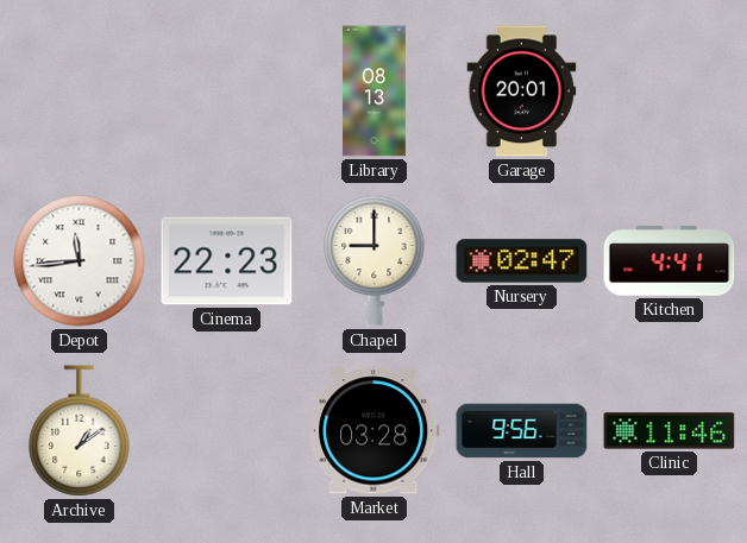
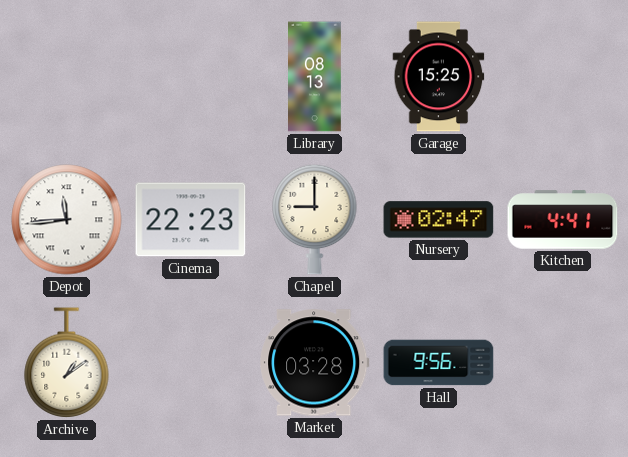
Garage: 20:01 -> 15:25 (439, 77)
Clinic: 11:46 -> none (670, 431)
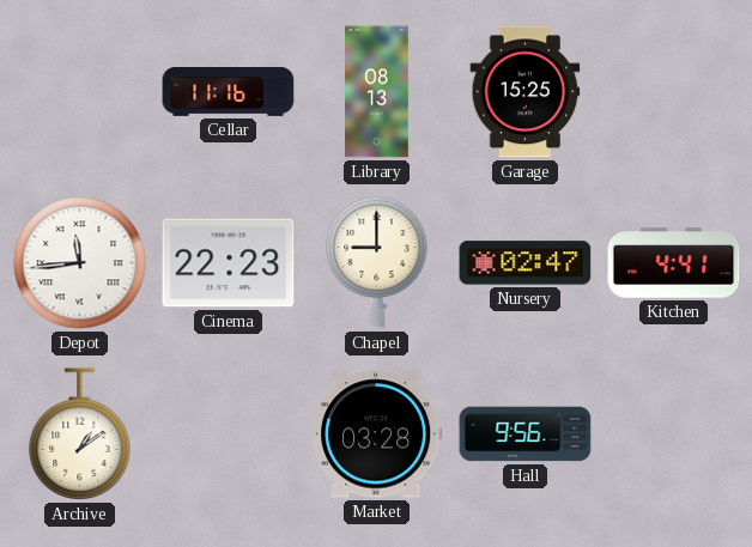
Cellar: none -> 11:16 (229, 92)
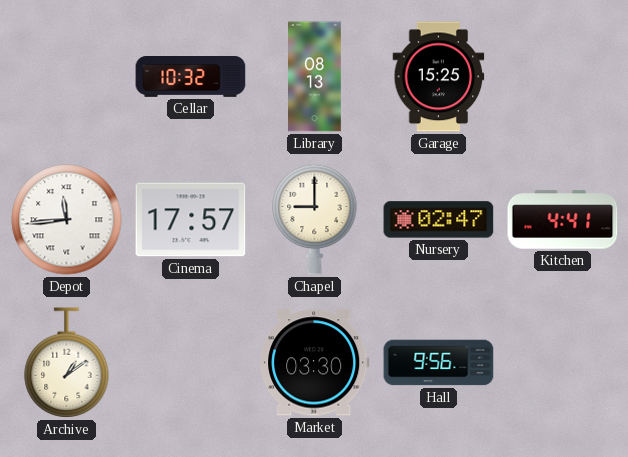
Cellar: 11:16 -> 10:32 (191, 77)
Cinema: 22:23 -> 17:57 (191, 220)
Market: 03:28 -> 03:30 (315, 363)
